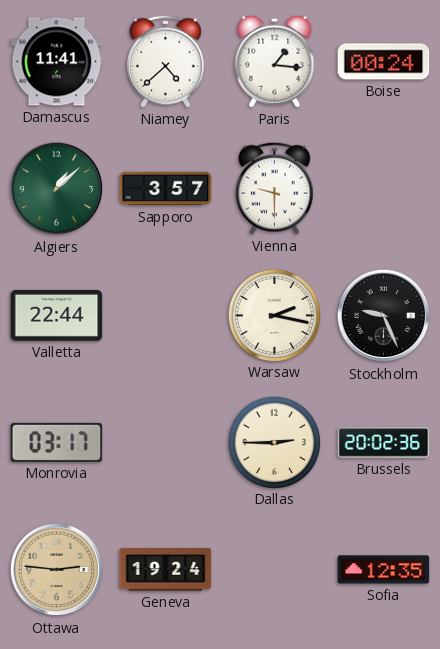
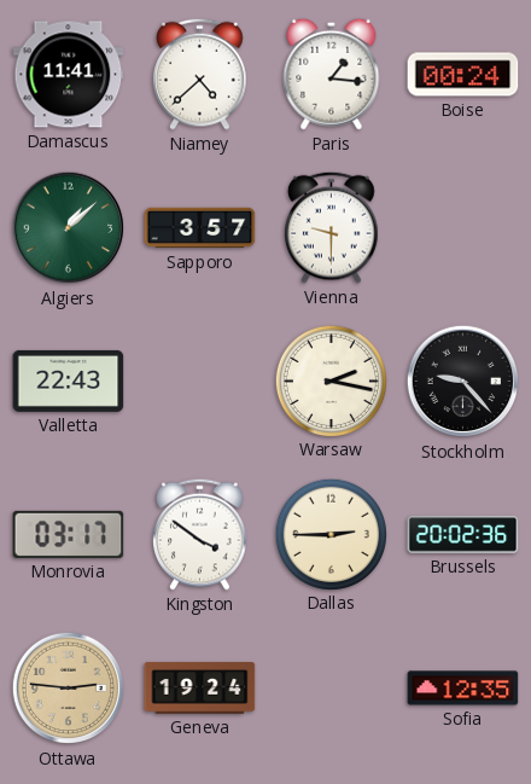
Valletta: 22:44 -> 22:43 (69, 381)
Stockholm: 9:26 -> 9:23 (463, 382)
Kingston: none -> 3:51 (200, 534)
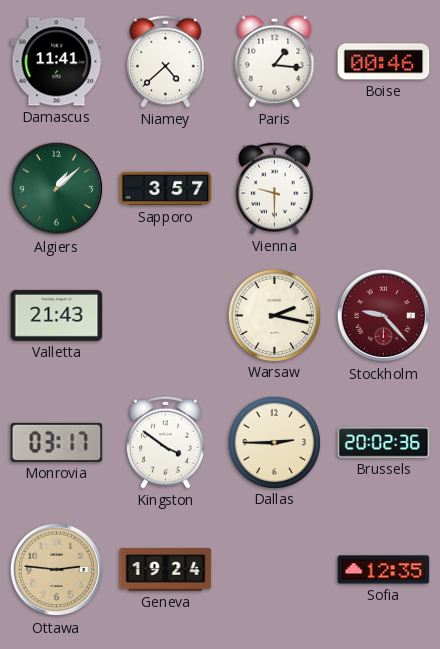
Boise: 00:24 -> 00:46 (384, 62)
Valletta: 22:43 -> 21:43 (57, 315)
Stockholm dial: black -> burgundy (384, 316)
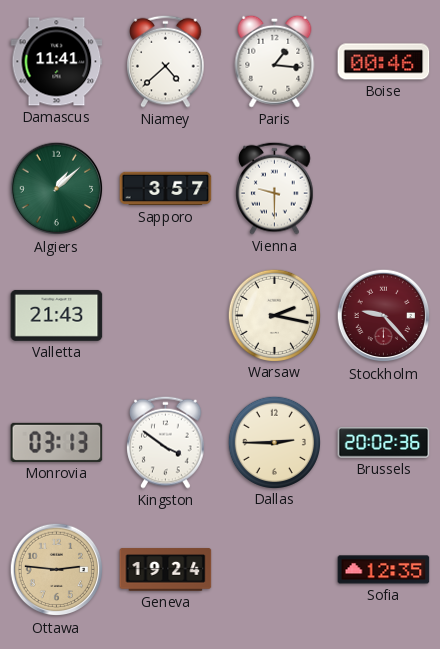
Monrovia: 03:17 -> 03:13 (57, 442)
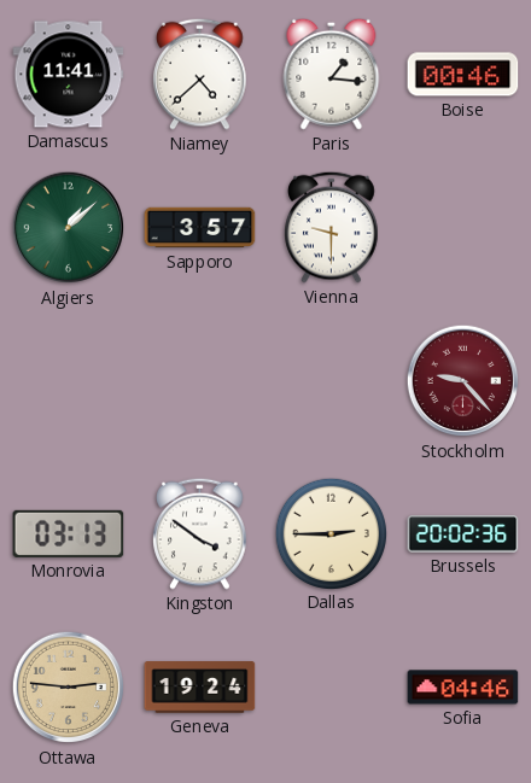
Valletta: 21:43 -> none (57, 315)
Warsaw: 2:17 -> none (274, 315)
Sofia: 12:35 -> 04:46 (463, 688)
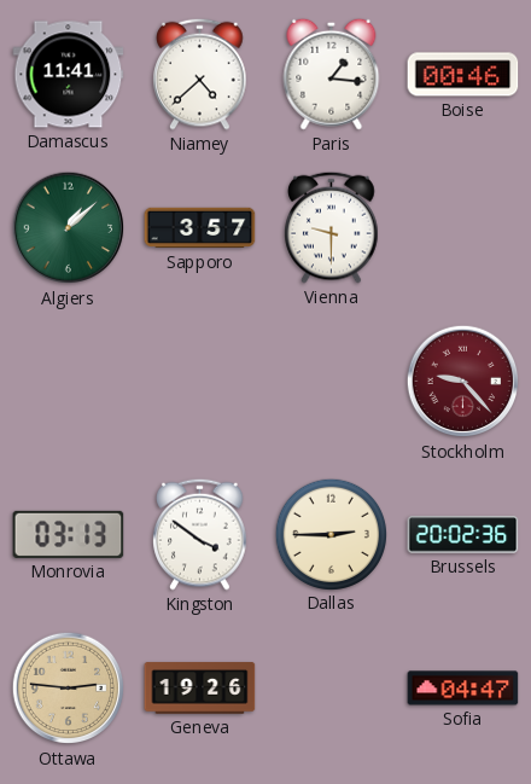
Geneva: 19:24 -> 19:26 (200, 689)
Sofia: 04:46 -> 04:47 (463, 689)
